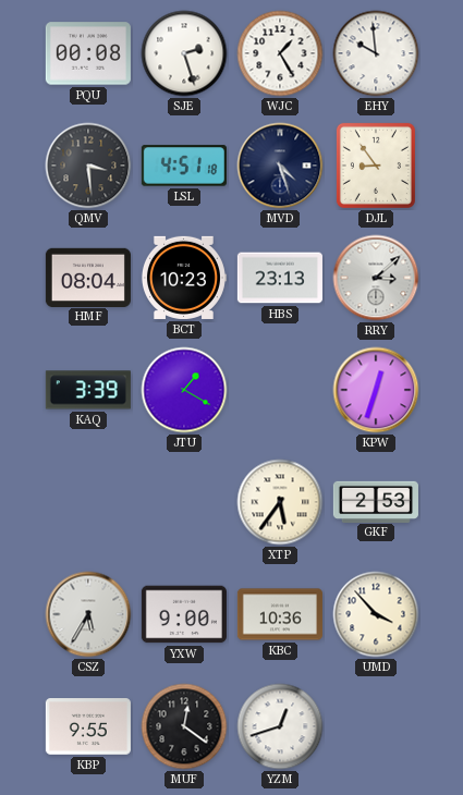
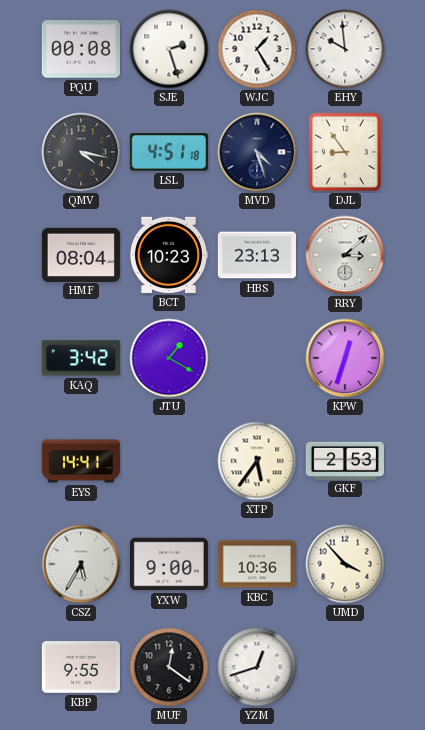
QMV: 3:29 -> 4:17 (81, 152)
KAQ: 3:39 -> 3:42 (81, 358)
EYS: none -> 14:41 (81, 461)
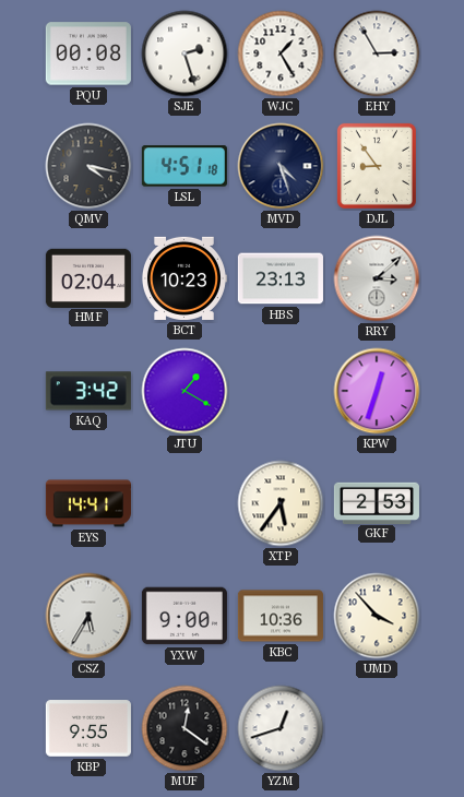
EHY: 9:59 -> 2:55 (377, 53)
HMF: 08:04 -> 02:04 (88, 277)
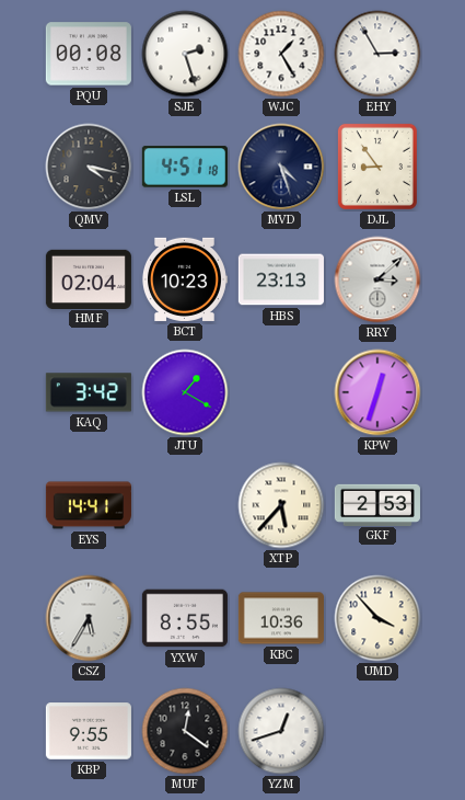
XTP: 5:36 -> 5:37 (281, 505)
YXW: 9:00 -> 8:55 (185, 618)
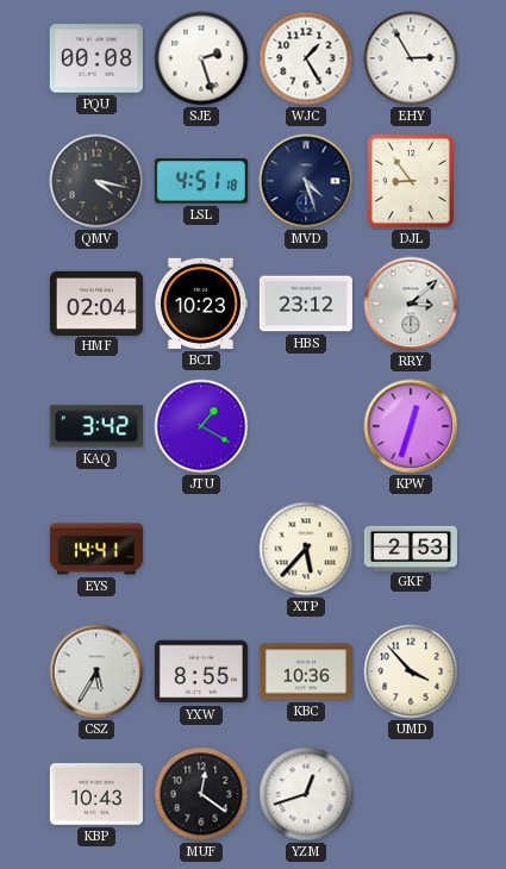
HBS: 23:13 -> 23:12 (306, 304)
KBP: 9:55 -> 10:43 (96, 794)
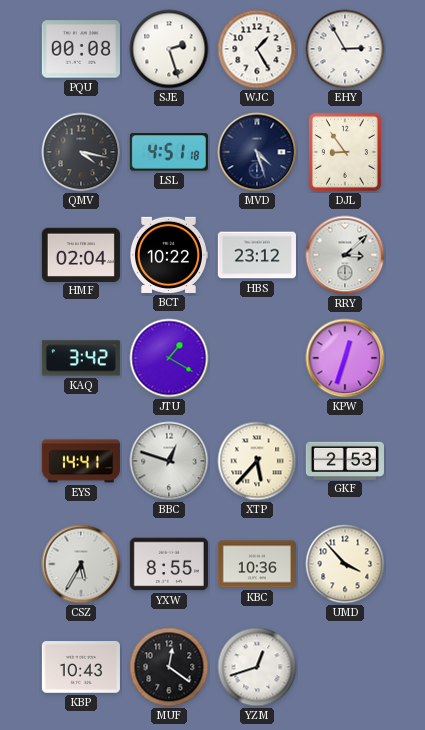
BCT: 10:23 -> 10:22 (168, 255)
BBC: none -> 12:48 (169, 461)
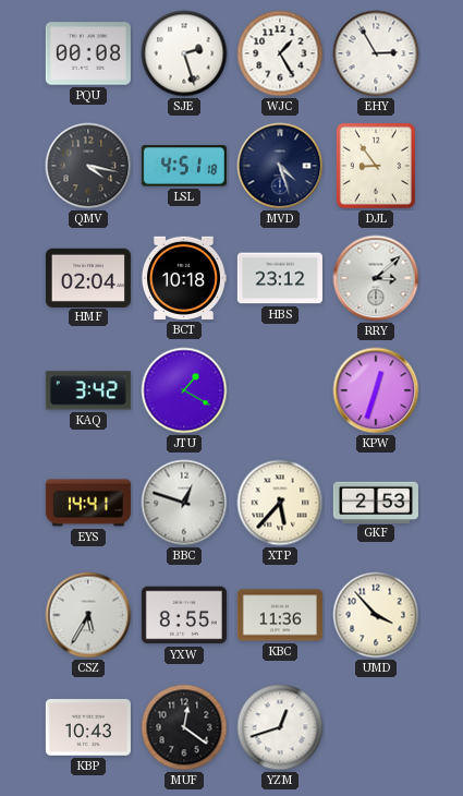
BCT: 10:22 -> 10:18 (183, 278)
KBC: 10:36 -> 11:36 (280, 615)
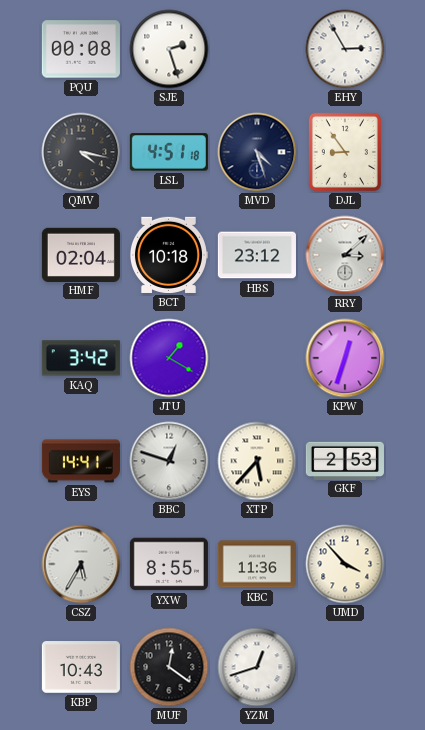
WJC: 1:25 -> none (280, 53)
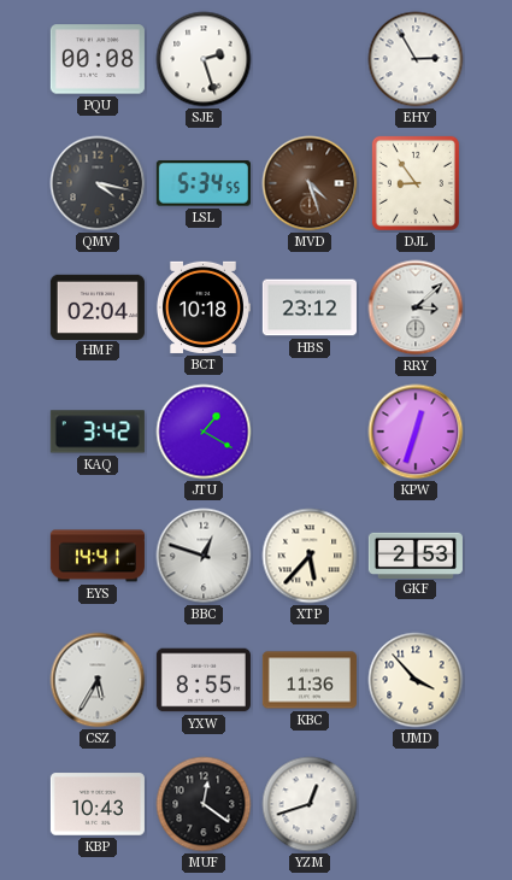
LSL: 4:51 -> 5:34 (204, 183)
MVD dial: navy -> brown (310, 183)
